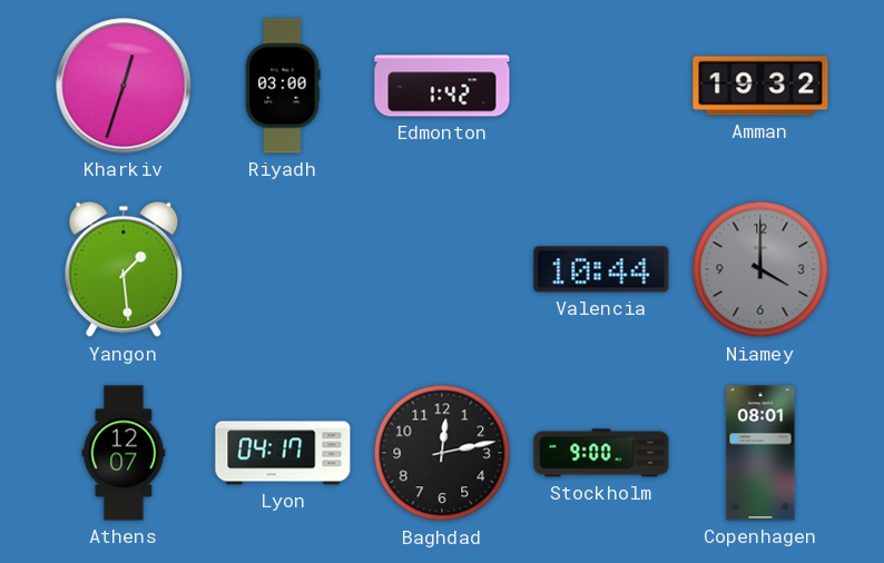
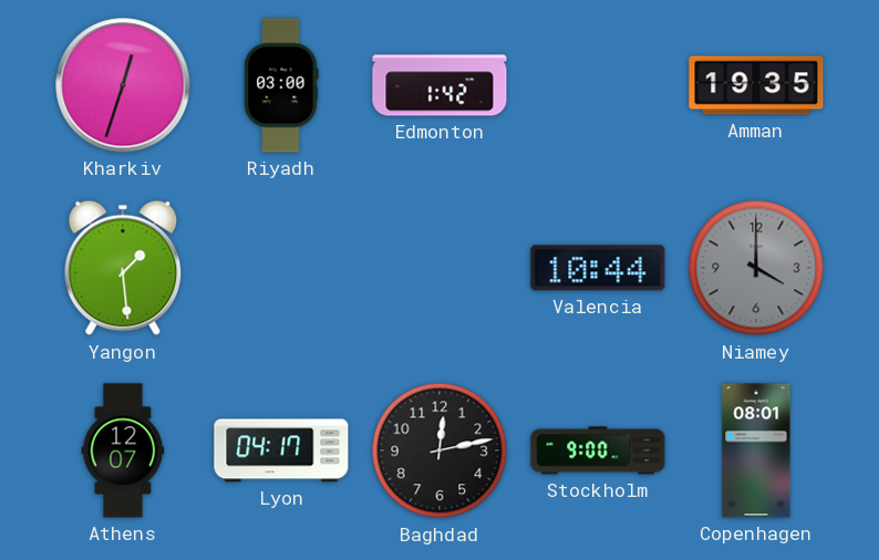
Amman: 19:32 -> 19:35 (756, 85)
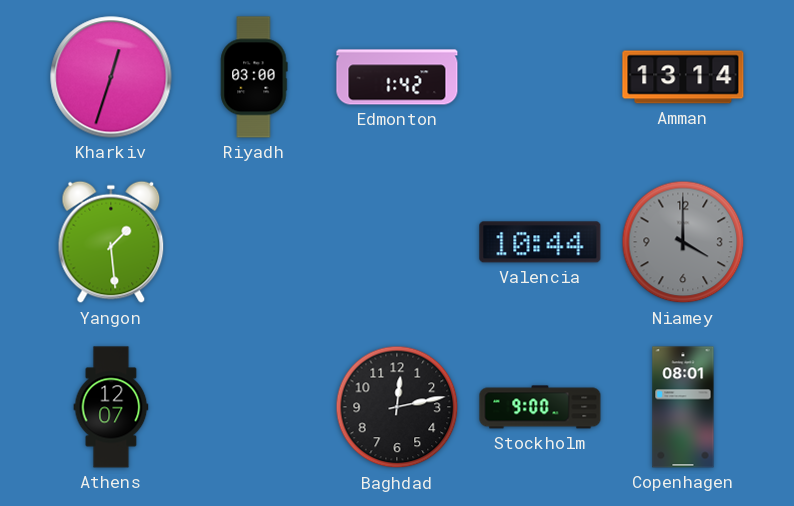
Amman: 19:35 -> 13:14 (683, 77)
Lyon: 04:17 -> none (281, 450)
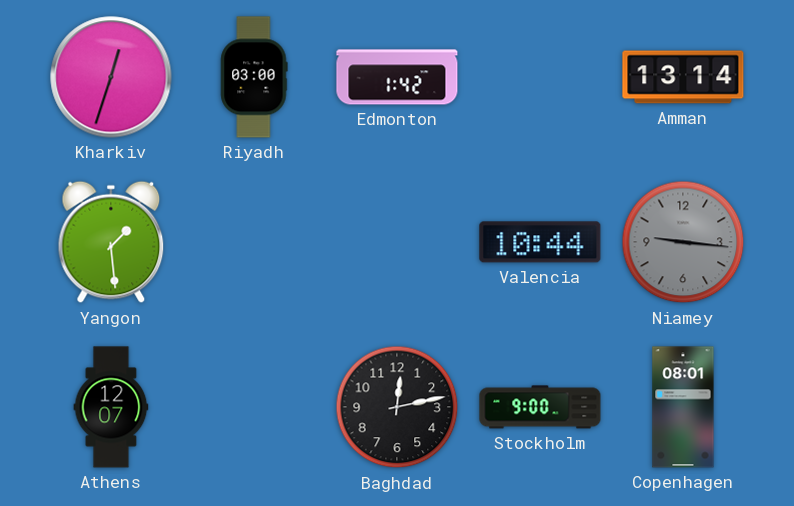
Niamey: 4:00 -> 9:16 (683, 242)
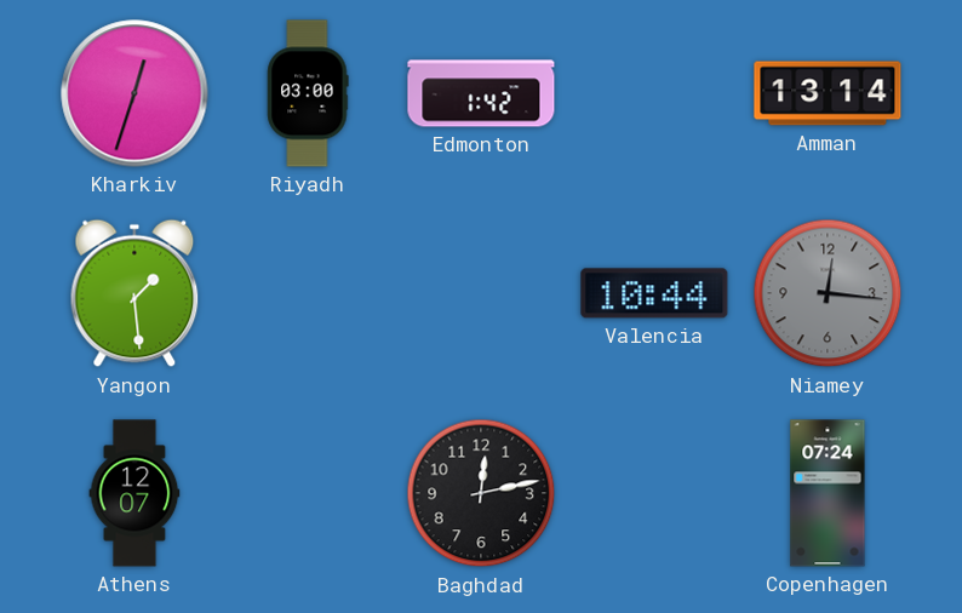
Niamey: 9:16 -> 12:16 (828, 293)
Stockholm: 9:00 -> none (540, 407)
Copenhagen: 08:01 -> 07:24 (828, 493)
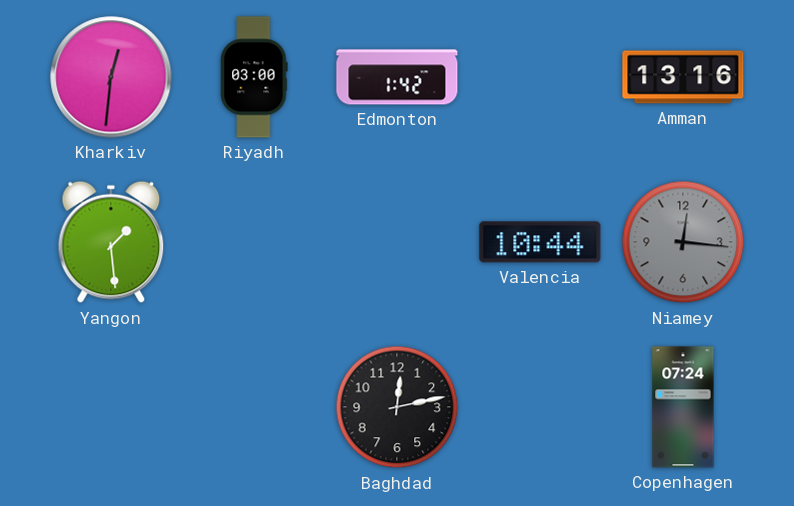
Kharkiv: 12:33 -> 12:31 (111, 77)
Amman: 13:14 -> 13:16 (683, 77)
Athens: 12:07 -> none (134, 493)
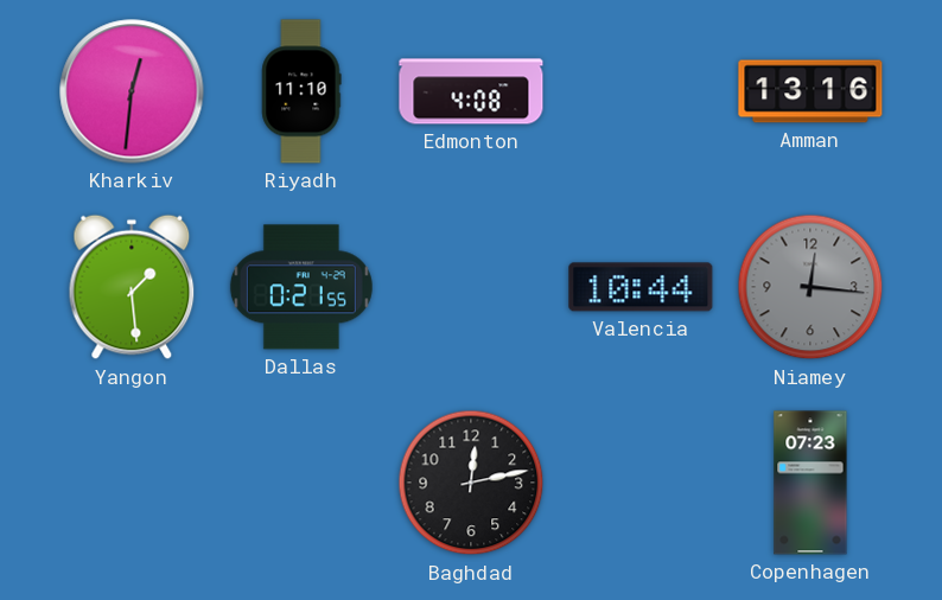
Riyadh: 03:00 -> 11:10 (301, 91)
Edmonton: 1:42 -> 4:08 (471, 91)
Dallas: none -> 0:21 (301, 287)
Copenhagen: 07:24 -> 07:23 (810, 483)
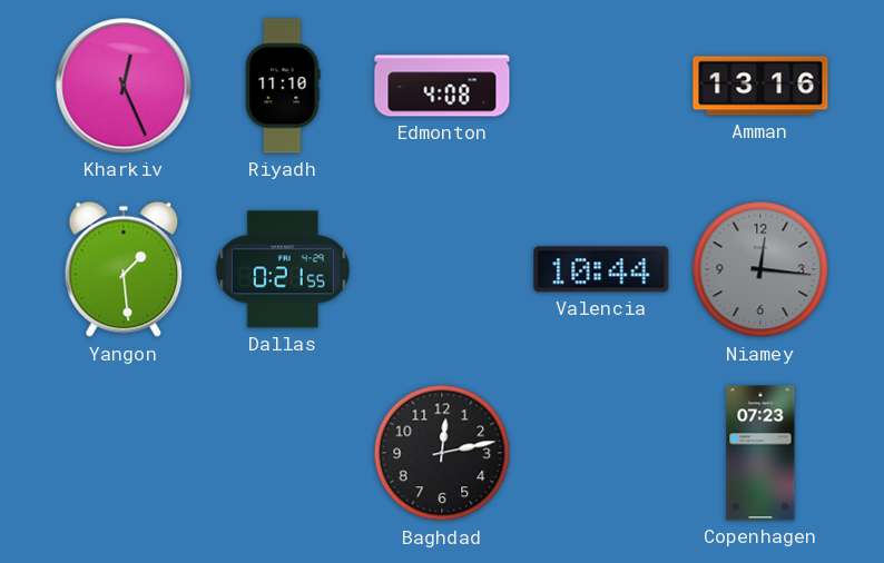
Kharkiv: 12:31 -> 12:26 (124, 86)
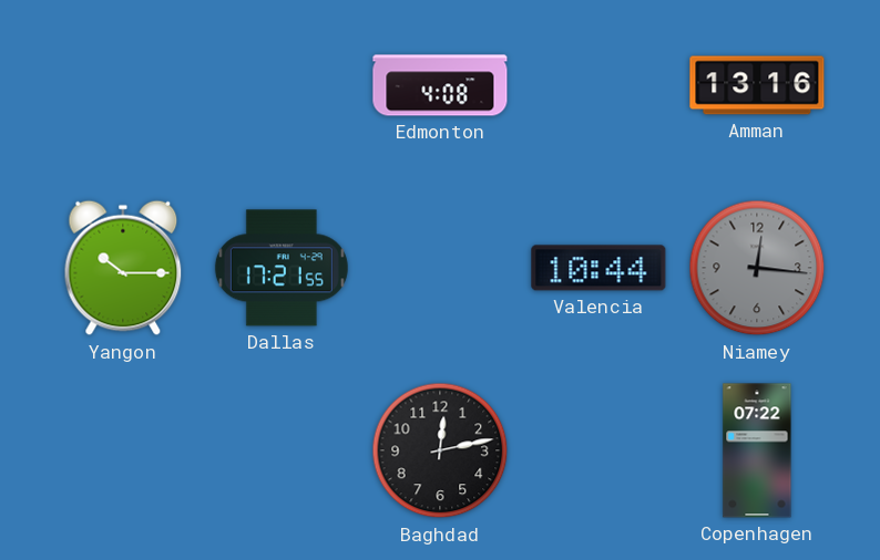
Kharkiv: 12:26 -> none (124, 86)
Riyadh: 11:10 -> none (283, 86)
Yangon: 1:29 -> 10:15 (123, 268)
Dallas: 0:21 -> 17:21 (282, 268)
Copenhagen: 07:23 -> 07:22 (757, 450)
